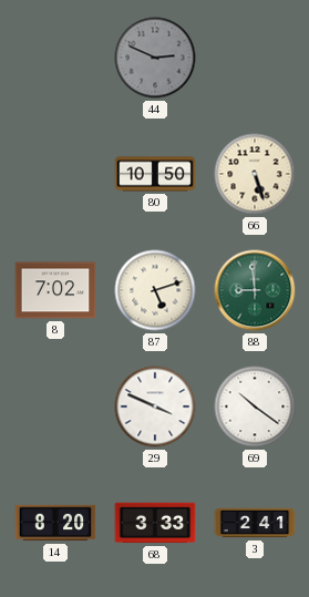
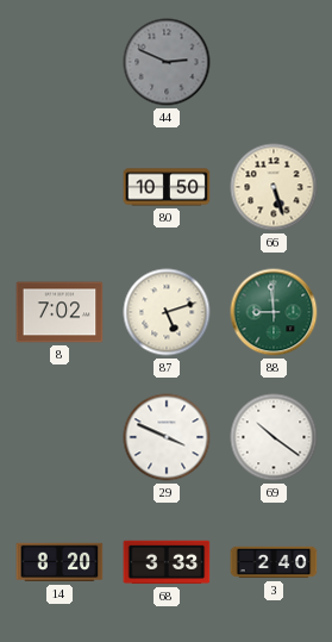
3: 2:41 -> 2:40 (274, 562)
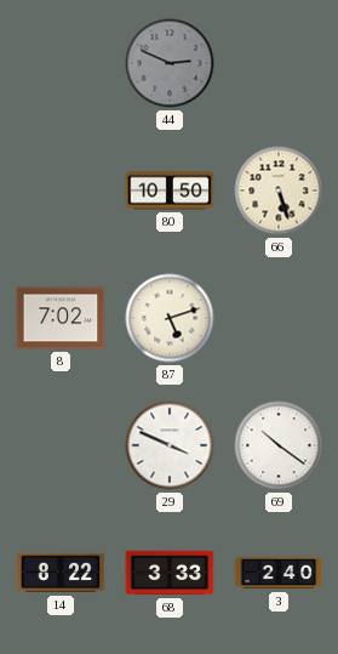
88: 8:59 -> none (274, 312)
14: 8:20 -> 8:22 (61, 573)
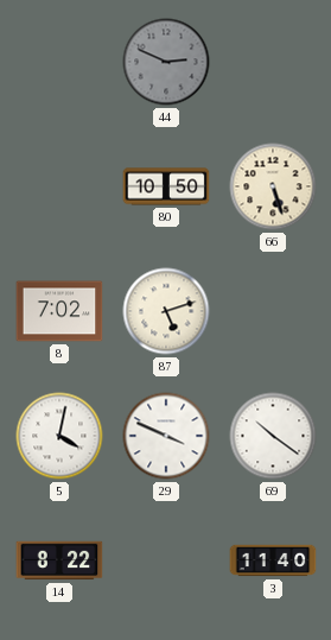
5: none -> 4:02 (59, 436)
68: 3:33 -> none (170, 573)
3: 2:40 -> 11:40 (273, 560)
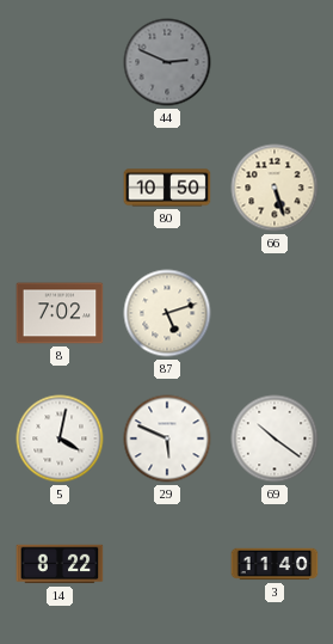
29: 3:49 -> 5:49 (167, 438)
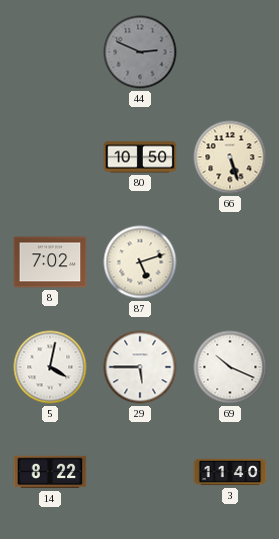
29: 5:49 -> 5:45 (140, 367)
69: 10:21 -> 10:19 (230, 367)
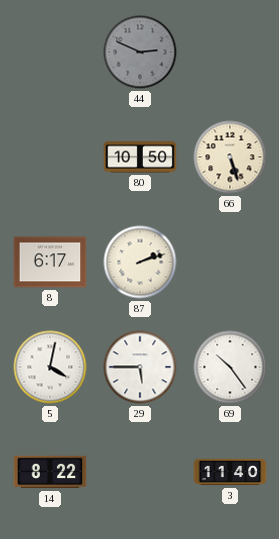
8: 7:02 -> 6:17 (50, 262)
87: 5:12 -> 2:12 (140, 262)
69: 10:19 -> 10:24 (230, 367)
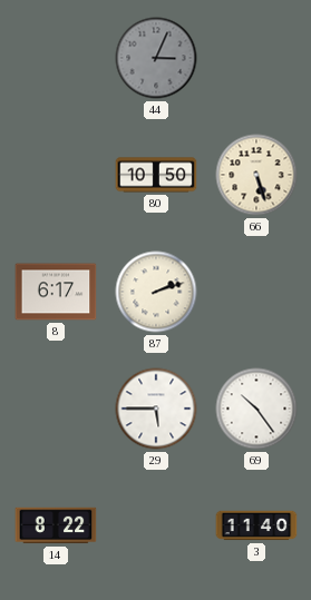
44: 2:49 -> 3:04 (156, 58)
5: 4:02 -> none (50, 367)
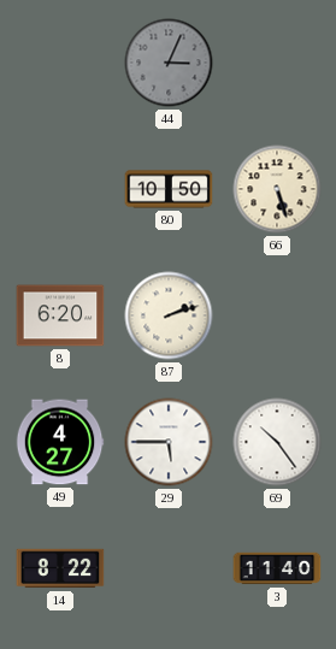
8: 6:17 -> 6:20 (60, 315)
49: none -> 4:27 (60, 442)
